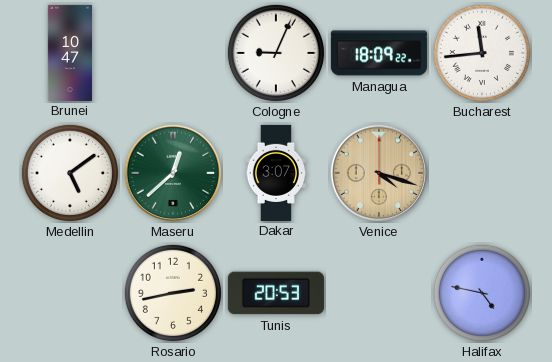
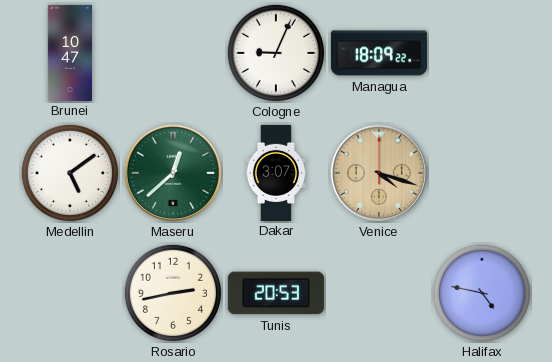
Bucharest: 11:44 -> none (482, 53)
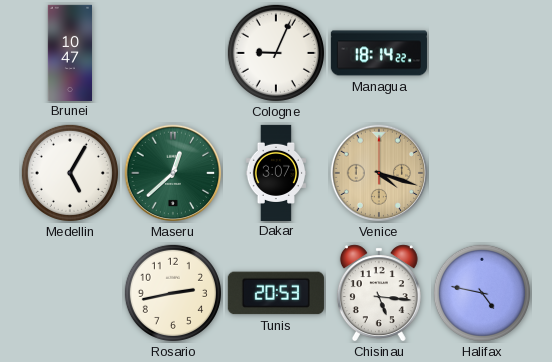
Managua: 18:09 -> 18:14 (379, 53)
Medellin: 5:09 -> 5:05 (70, 173)
Chisinau: none -> 5:16 (379, 293)
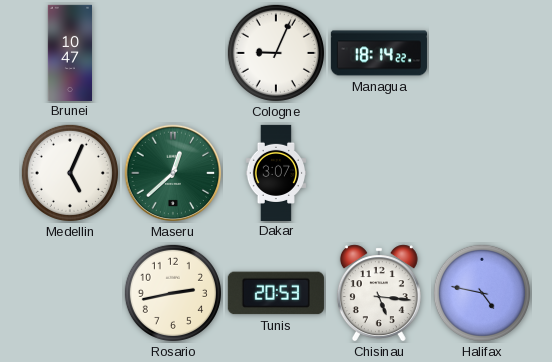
Medellin: 5:05 -> 5:04 (70, 173)
Venice: 4:18 -> none (379, 173)
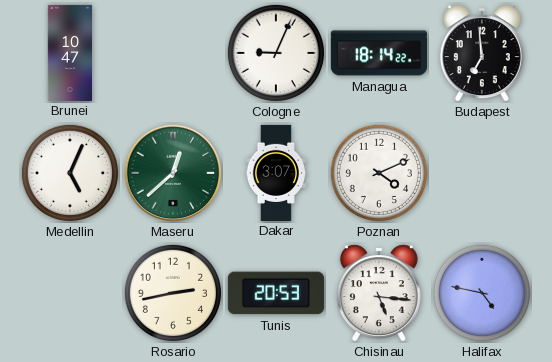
Budapest: none -> 6:59 (482, 53)
Poznan: none -> 4:11 (379, 173)
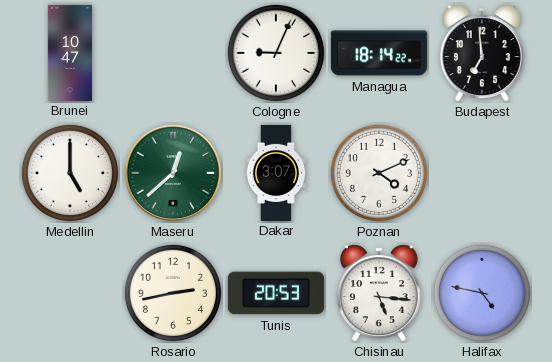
Medellin: 5:04 -> 5:00 (70, 173)
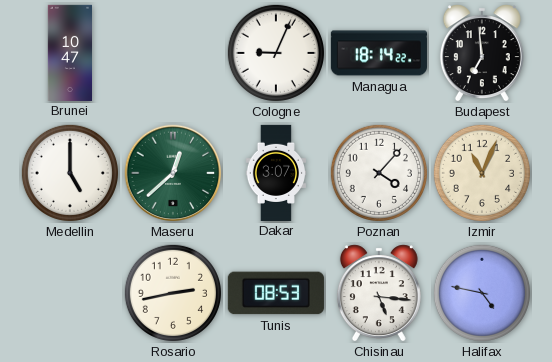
Poznan: 4:11 -> 4:07 (379, 173)
Izmir: none -> 11:04 (482, 173)
Tunis: 20:53 -> 08:53 (276, 293)
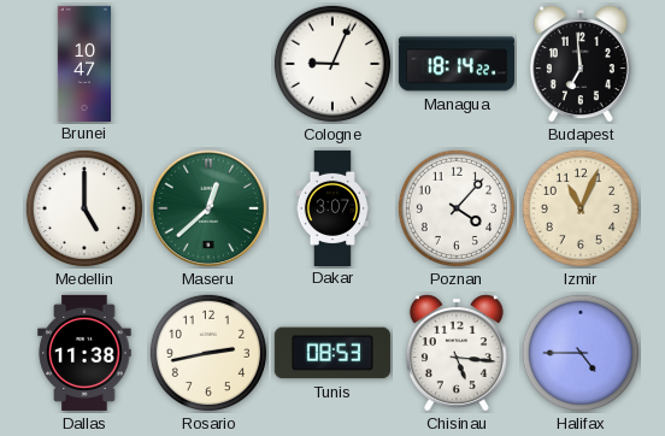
Dallas: none -> 11:38 (84, 353)
Halifax: 4:47 -> 4:45 (581, 353)
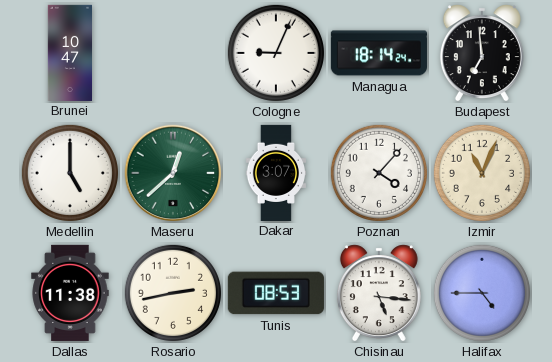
Managua: 18:14:22 -> 18:14:24 (379, 53)
